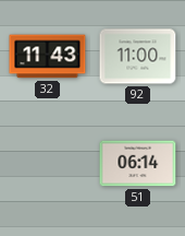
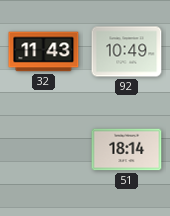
92: 11:00 -> 10:49 (127, 52)
51: 06:14 -> 18:14 (127, 150)
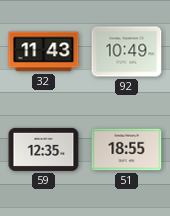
59: none -> 12:35 (44, 149)
51: 18:14 -> 18:55 (127, 150)
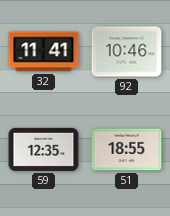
32: 11:43 -> 11:41 (44, 52)
92: 10:49 -> 10:46 (127, 52)
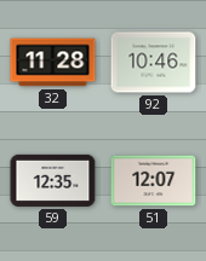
32: 11:41 -> 11:28 (53, 63)
51: 18:55 -> 12:07 (154, 181)
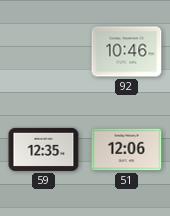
32: 11:28 -> none (53, 63)
51: 12:07 -> 12:06 (127, 150)
